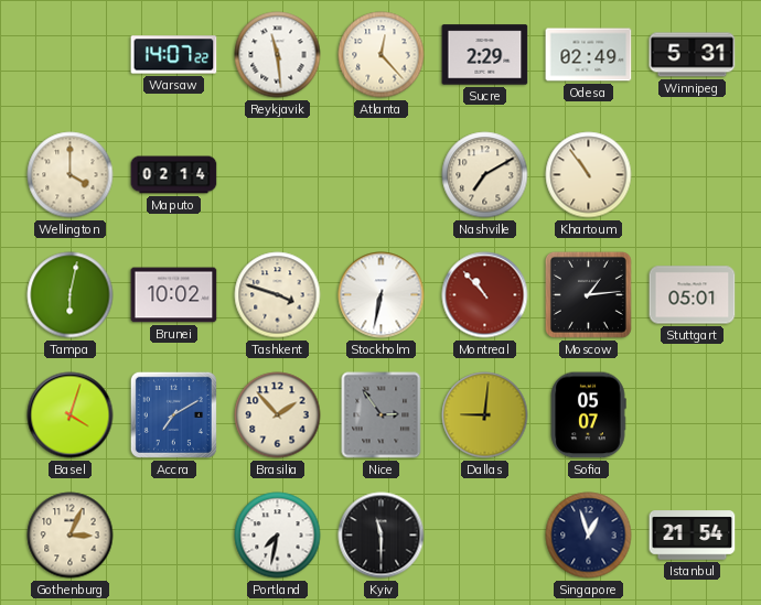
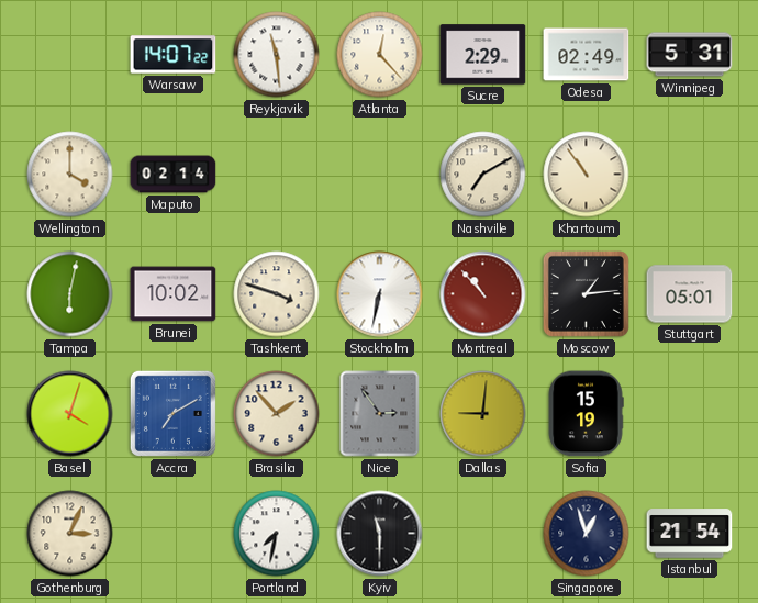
Sofia: 05:07 -> 15:19 (586, 414)
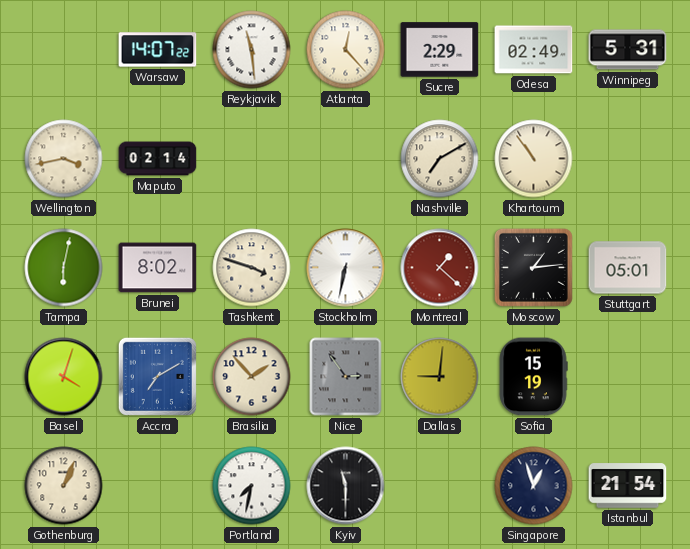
Wellington: 4:00 -> 3:43 (64, 159)
Brunei: 10:02 -> 8:02 (158, 268)
Montreal: 10:53 -> 1:22 (440, 268)
Gothenburg: 3:04 -> 1:04 (64, 486)
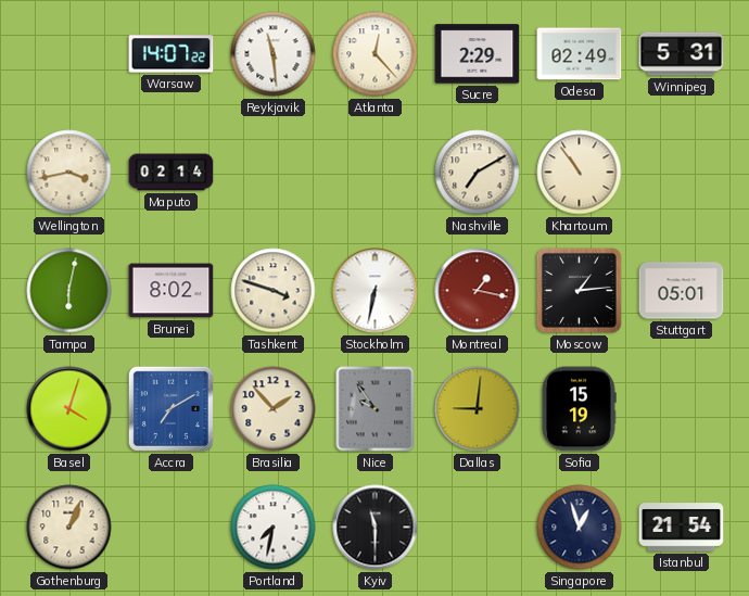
Montreal: 1:22 -> 1:17 (478, 291)
Nice: 2:54 -> 9:54 (376, 409)
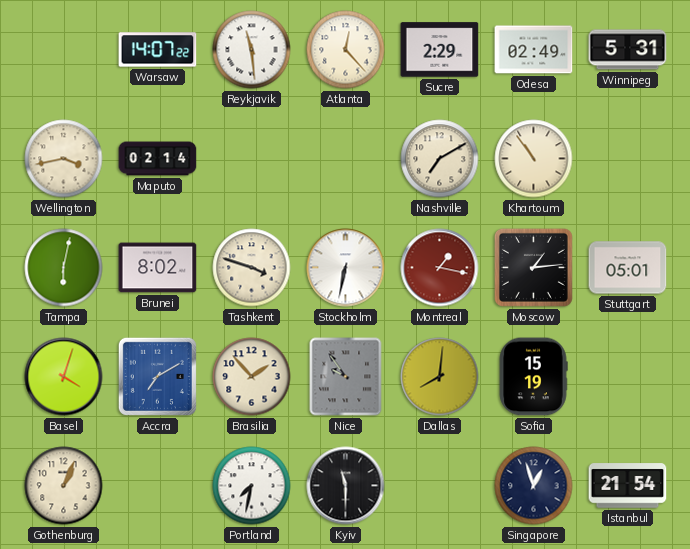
Dallas: 9:01 -> 8:01 (440, 377)
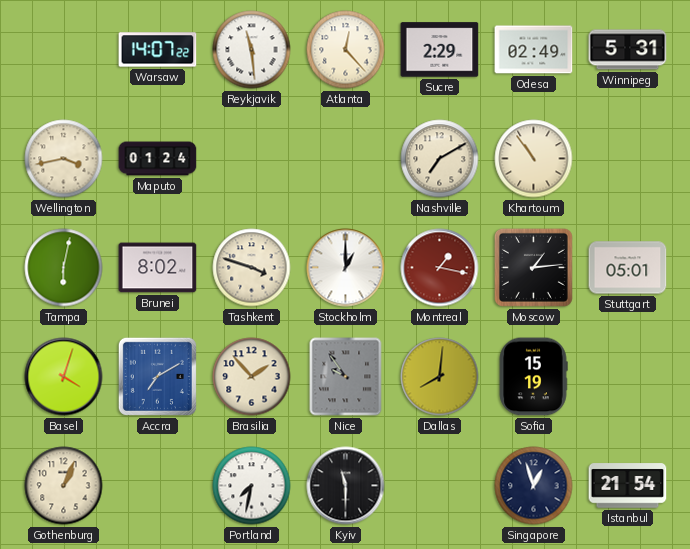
Maputo: 02:14 -> 01:24 (158, 159)
Stockholm: 6:32 -> 1:00 (346, 268)
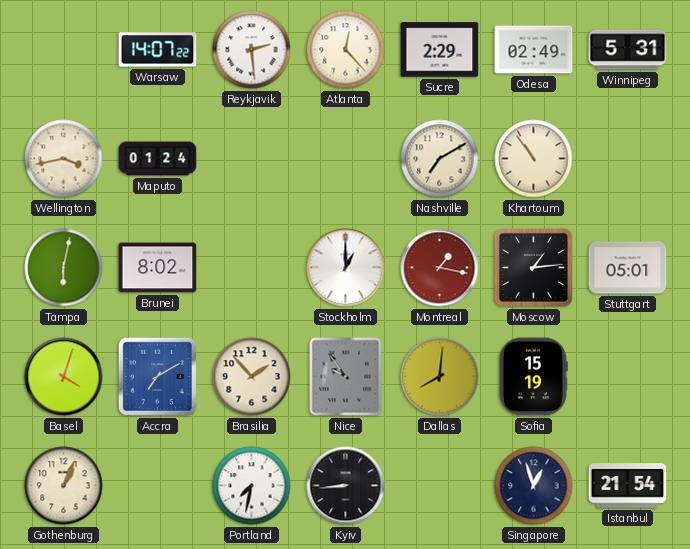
Reykjavik: 11:29 -> 2:29 (252, 50)
Tashkent: 3:48 -> none (252, 268)
Kyiv: 11:30 -> 8:44 (346, 486)
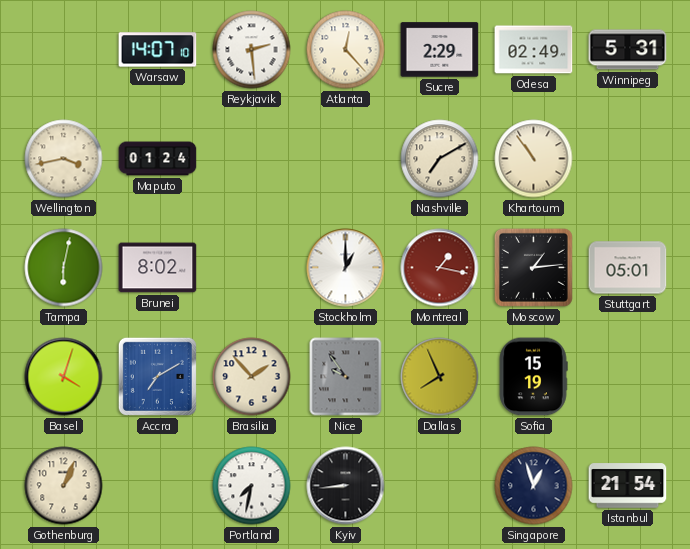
Warsaw: 14:07:22 -> 14:07:10 (158, 50)
Dallas: 8:01 -> 7:56 (440, 377)
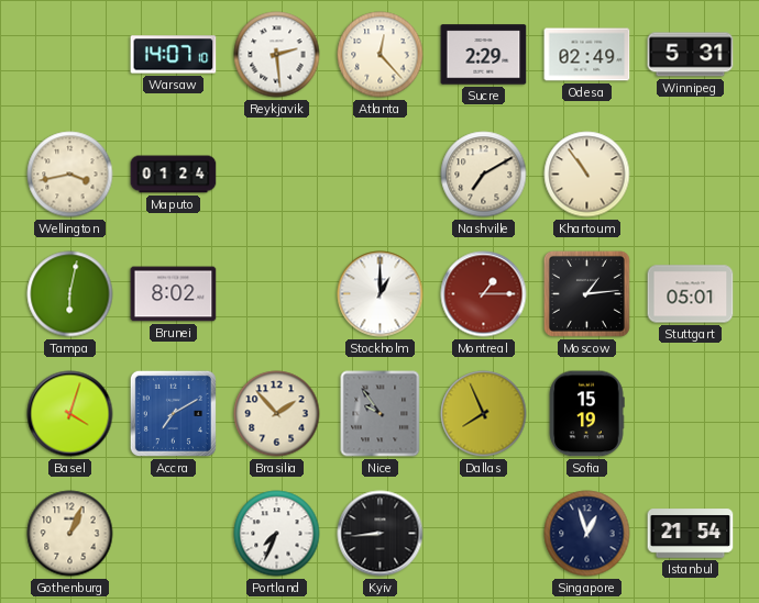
Montreal: 1:17 -> 1:15 (484, 294)
Portland: 7:32 -> 7:34 (277, 534)
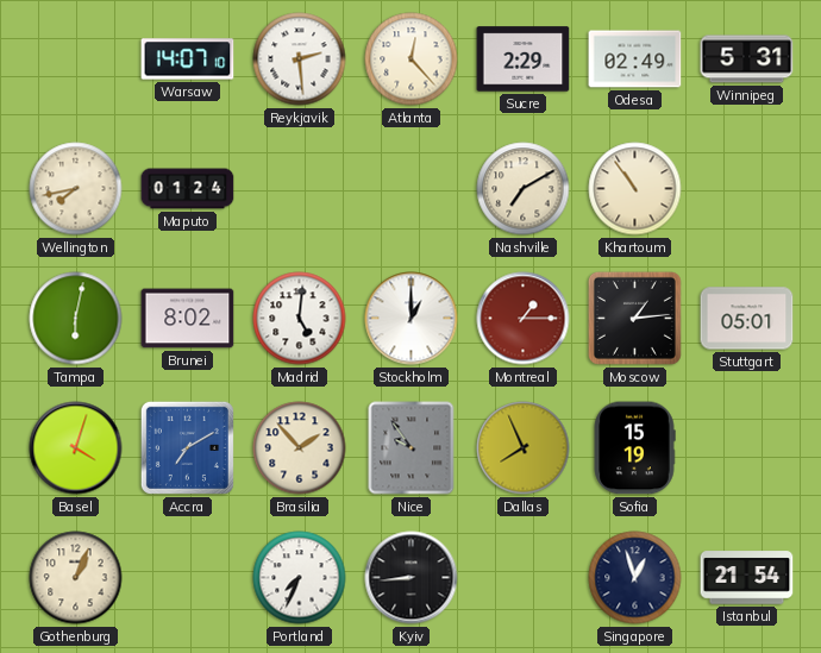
Wellington: 3:43 -> 7:43 (76, 189)
Madrid: none -> 5:01 (300, 319)
